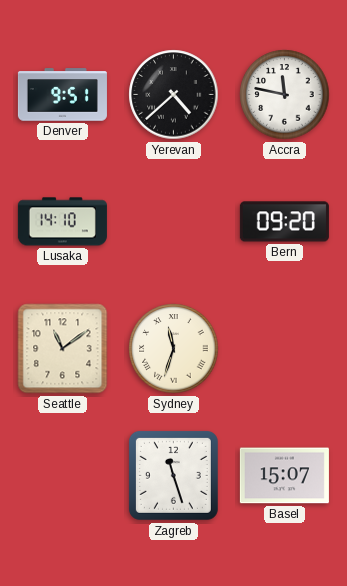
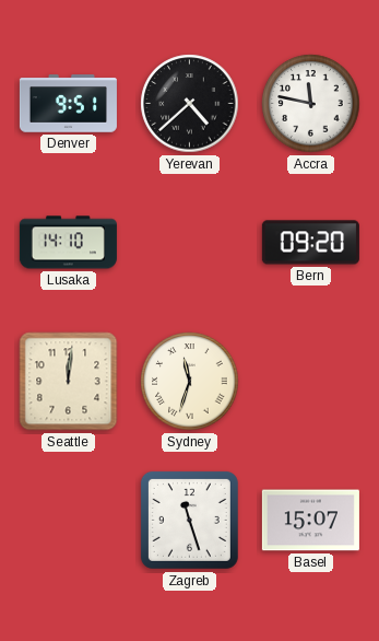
Seattle: 11:09 -> 12:01 (69, 382)
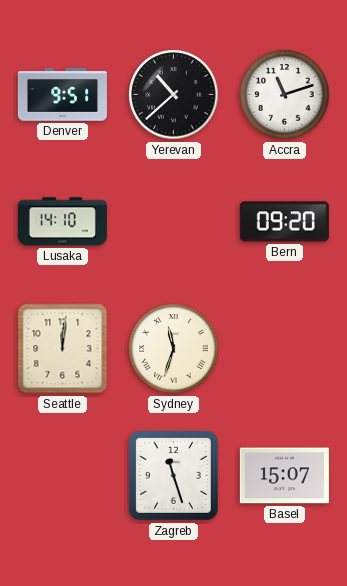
Yerevan: 4:38 -> 10:38 (174, 95)
Accra: 11:47 -> 11:12 (285, 95)
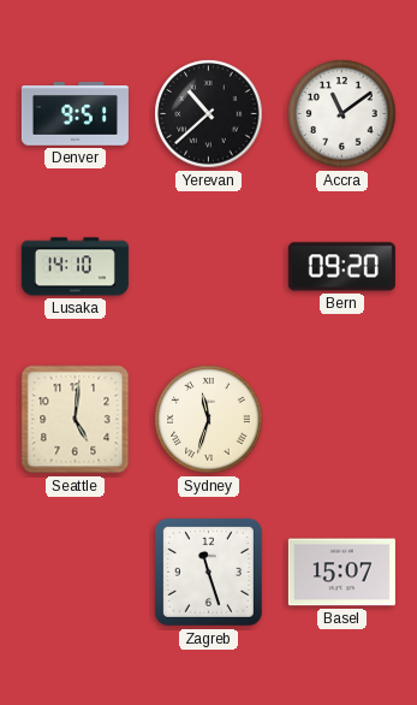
Accra: 11:12 -> 11:09 (342, 114)
Seattle: 12:01 -> 5:01 (76, 420)
